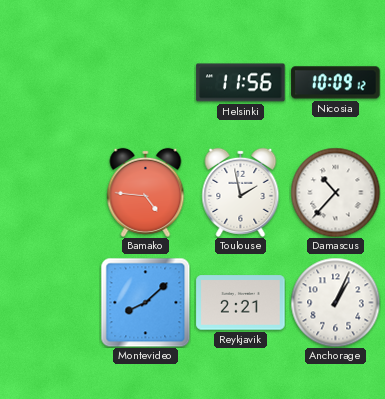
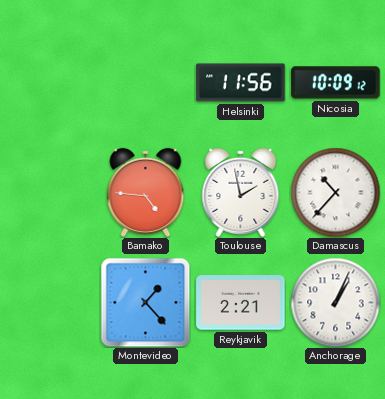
Montevideo: 8:08 -> 1:23 (145, 302)
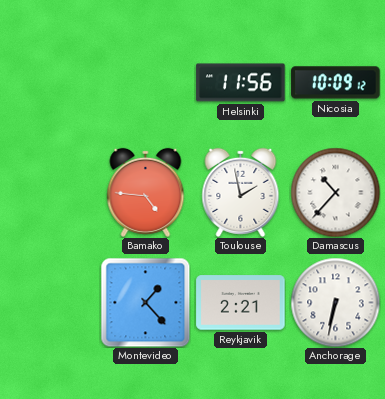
Anchorage: 1:04 -> 6:32 (335, 302)
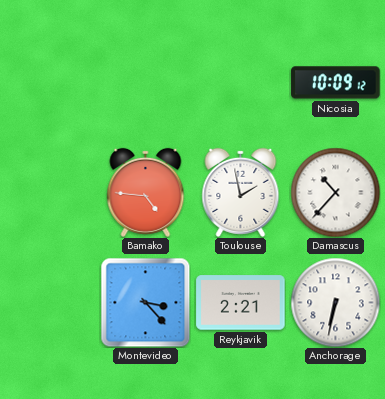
Helsinki: 11:56 -> none (241, 83)
Montevideo: 1:23 -> 3:23 (145, 302)
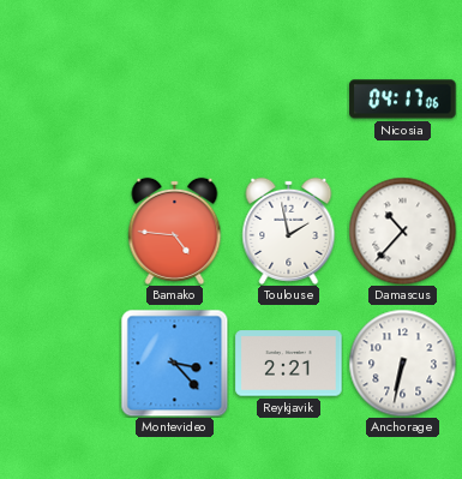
Nicosia: 10:09 -> 04:17 (403, 100)
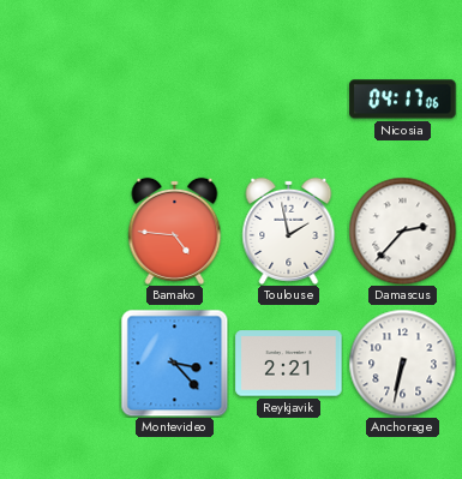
Damascus: 10:37 -> 2:37 (402, 230)
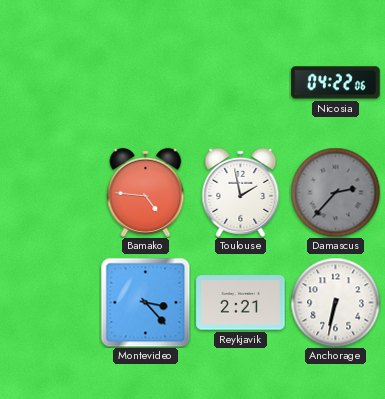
Nicosia: 04:17 -> 04:22 (336, 83)
Damascus dial: white -> grey (335, 192)
